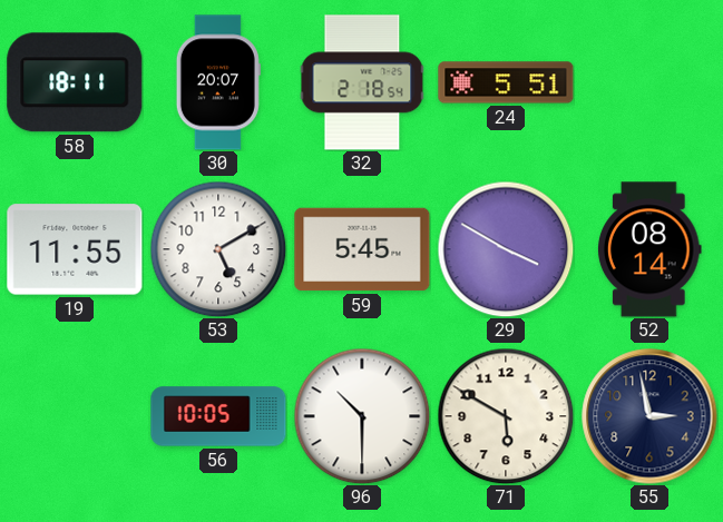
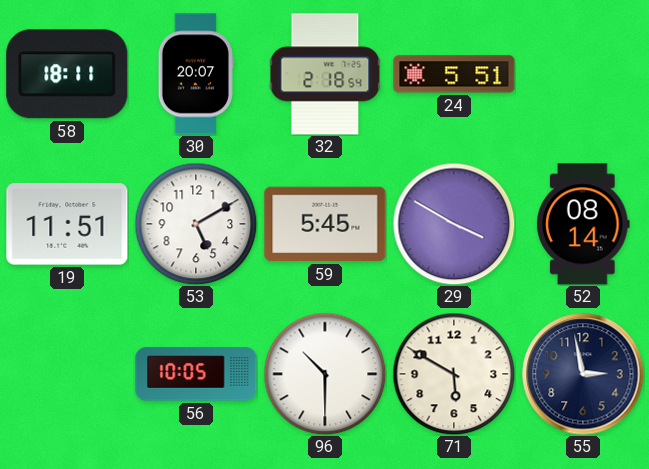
19: 11:55 -> 11:51 (67, 224)
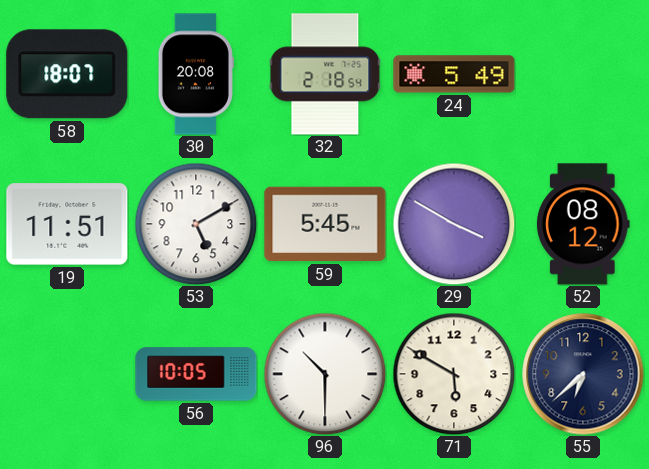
58: 18:11 -> 18:07 (67, 74)
30: 20:07 -> 20:08 (196, 74)
24: 5:51 -> 5:49 (454, 74)
52: 08:14 -> 08:12 (583, 224)
55: 2:58 -> 6:38 (583, 374)
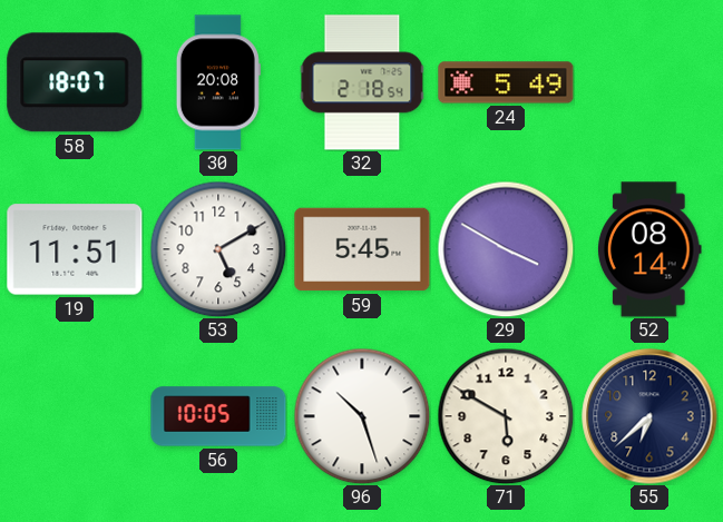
52: 08:12 -> 08:14 (649, 249)
96: 10:30 -> 10:27 (362, 416)
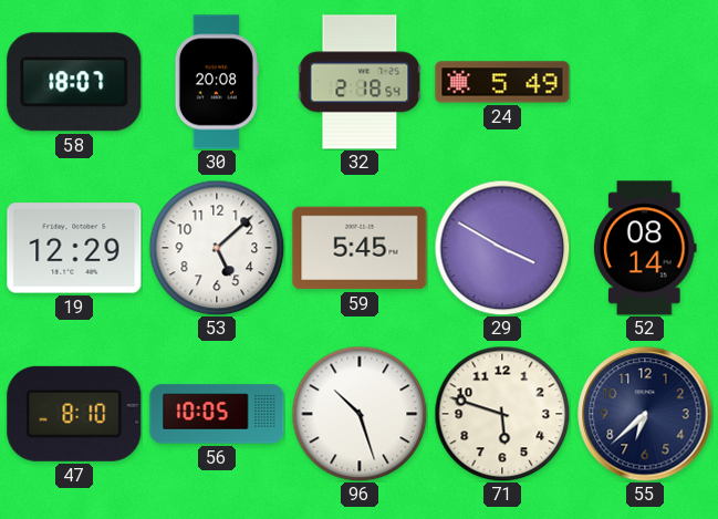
19: 11:51 -> 12:29 (74, 248)
53: 5:10 -> 5:08 (217, 248)
47: none -> 8:10 (74, 414)
71: 5:50 -> 5:48 (502, 414)
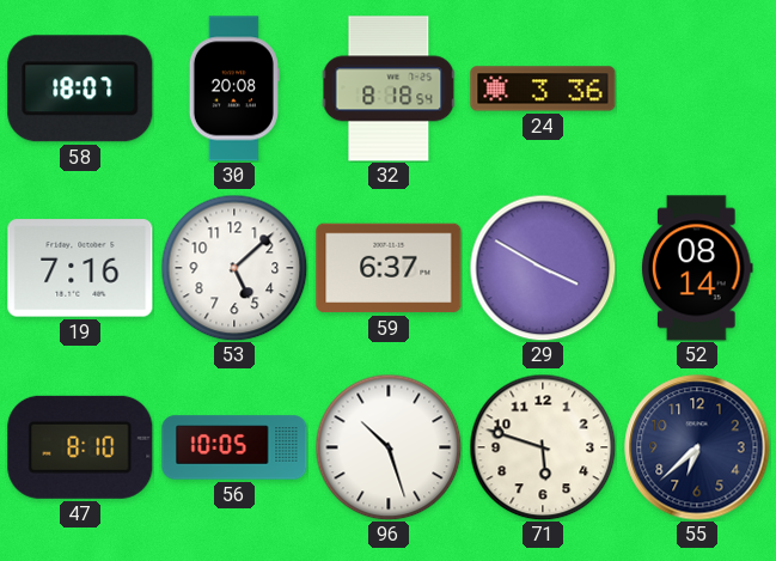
32: 2:18 -> 8:18 (389, 89)
24: 5:49 -> 3:36 (543, 89)
19: 12:29 -> 7:16 (80, 268)
59: 5:45 -> 6:37 (389, 268)
